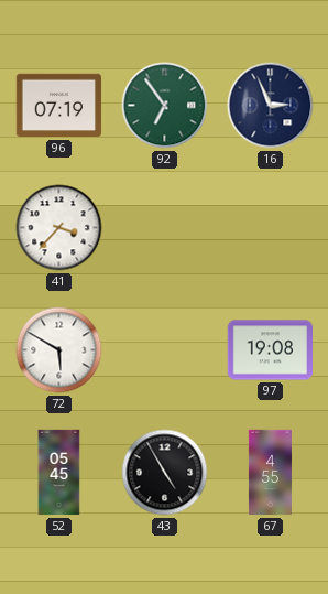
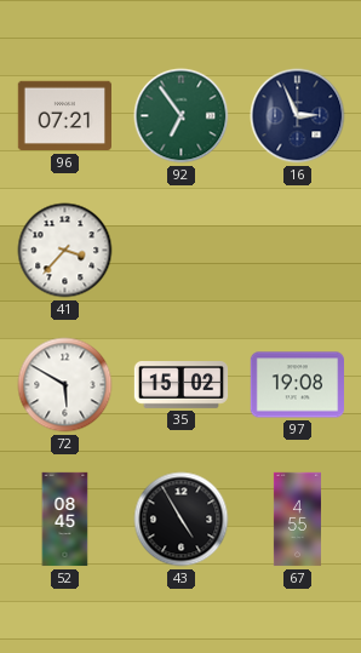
96: 07:19 -> 07:21 (64, 116)
35: none -> 15:02 (182, 385)
52: 05:45 -> 08:45 (65, 520)
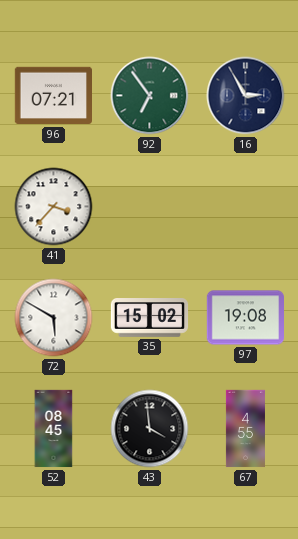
16: 2:56 -> 2:55 (246, 96)
43: 4:55 -> 3:59 (150, 429)
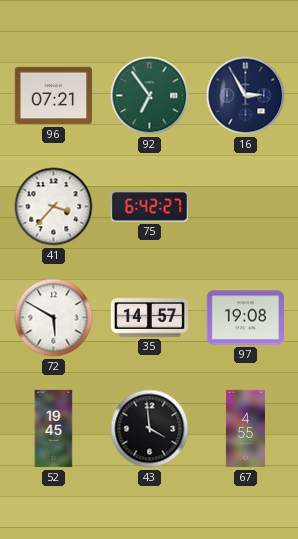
75: none -> 6:42 (149, 207)
35: 15:02 -> 14:57 (150, 318)
52: 08:45 -> 19:45 (54, 429)
